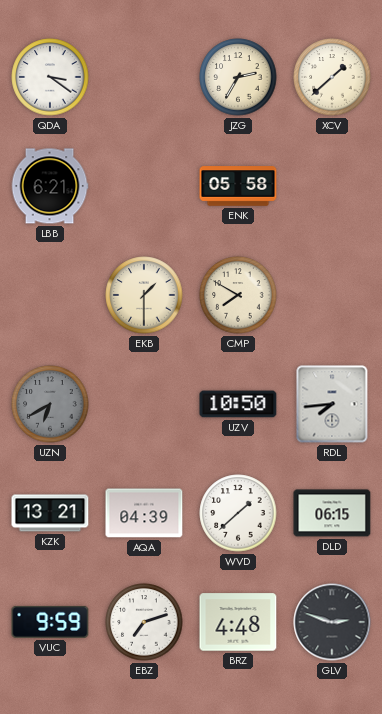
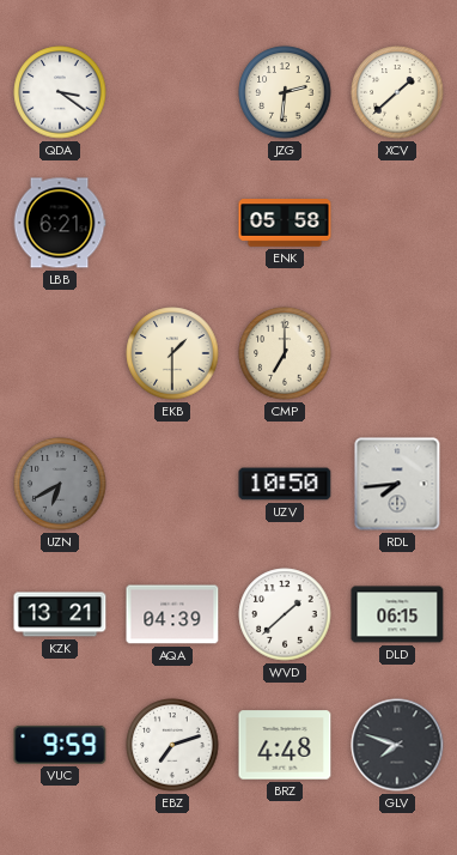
JZG: 2:35 -> 2:31 (285, 92)
CMP: 7:50 -> 7:00 (285, 353)
GLV: 2:48 -> 7:48 (397, 745)
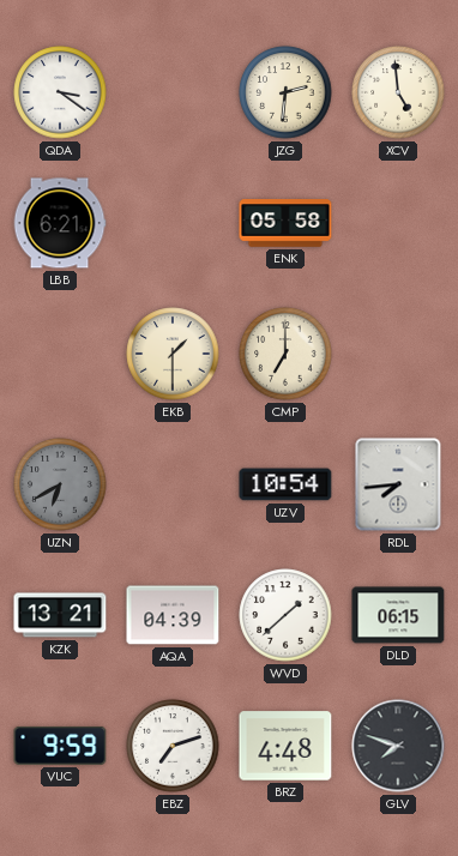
XCV: 1:38 -> 4:59 (398, 92)
UZV: 10:50 -> 10:54 (285, 484)
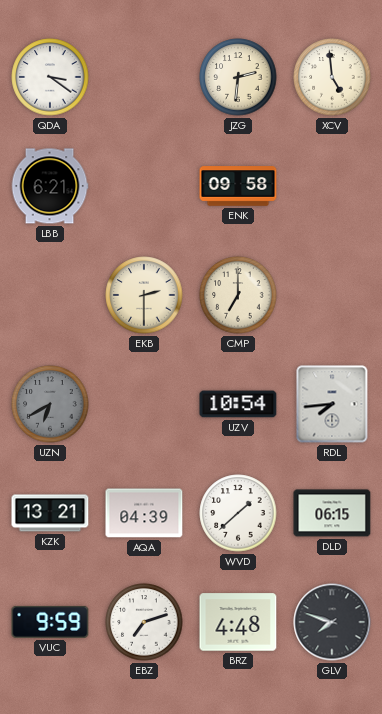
ENK: 05:58 -> 09:58 (238, 186)
EKB: 1:30 -> 2:30 (144, 295)
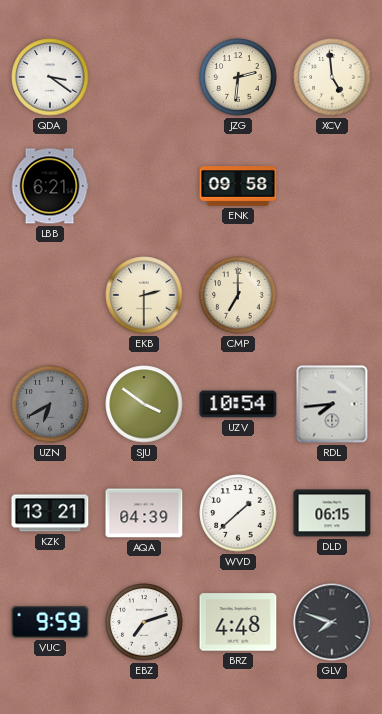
SJU: none -> 3:51 (144, 404)
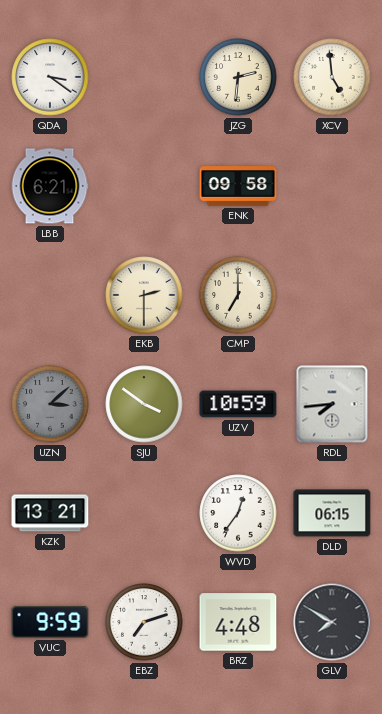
UZN: 6:40 -> 3:08 (50, 404)
UZV: 10:54 -> 10:59 (238, 404)
AQA: 04:39 -> none (144, 513)
WVD: 1:38 -> 12:36 (238, 513)
GLV: 7:48 -> 7:50 (332, 622)
